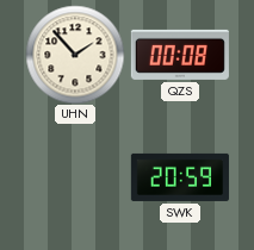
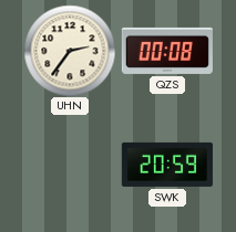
UHN: 1:53 -> 2:36 (70, 51)
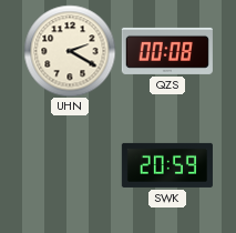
UHN: 2:36 -> 2:20 (70, 51)
